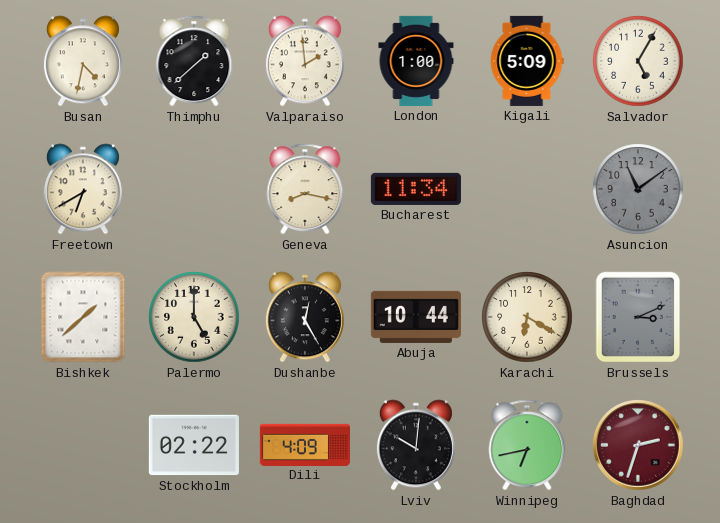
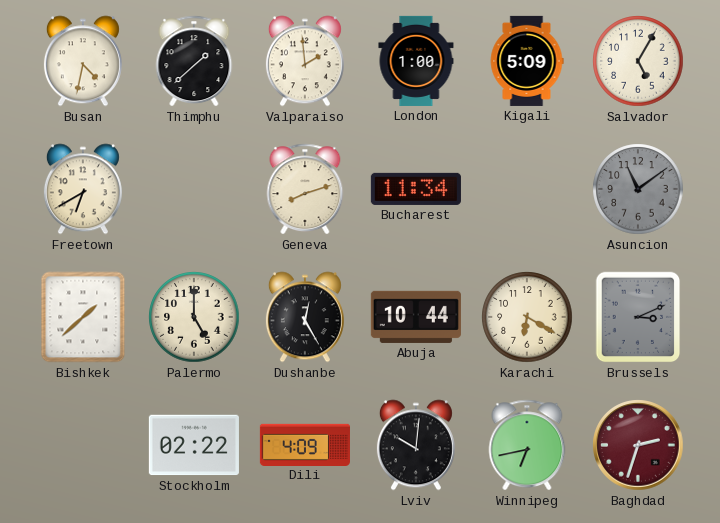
Geneva: 8:17 -> 8:12 (305, 189)
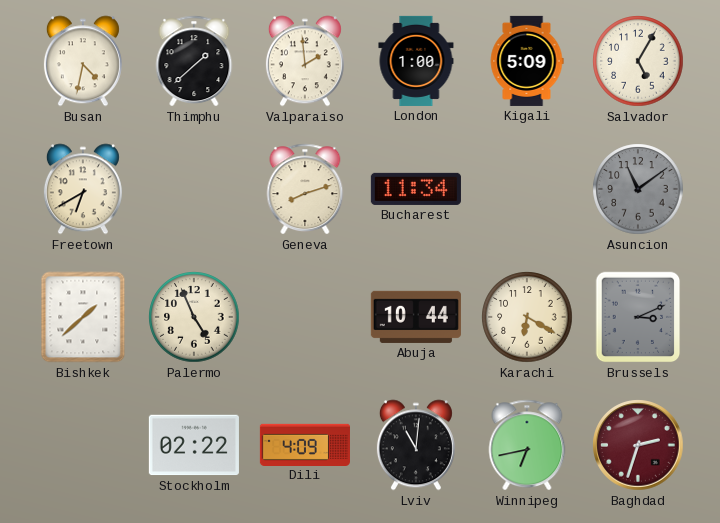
Palermo: 5:00 -> 4:56 (194, 317)
Dushanbe: 12:25 -> none (305, 317)
Lviv: 10:01 -> 11:01 (416, 445)
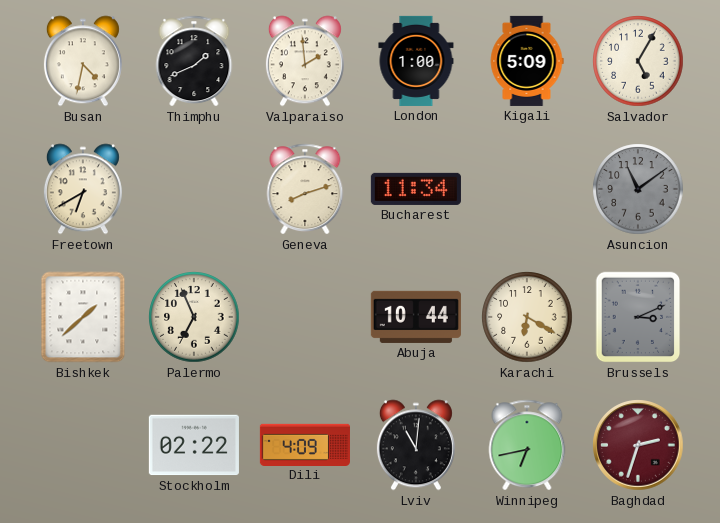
Thimphu: 1:38 -> 1:41 (194, 61)
Palermo: 4:56 -> 6:56 (194, 317)
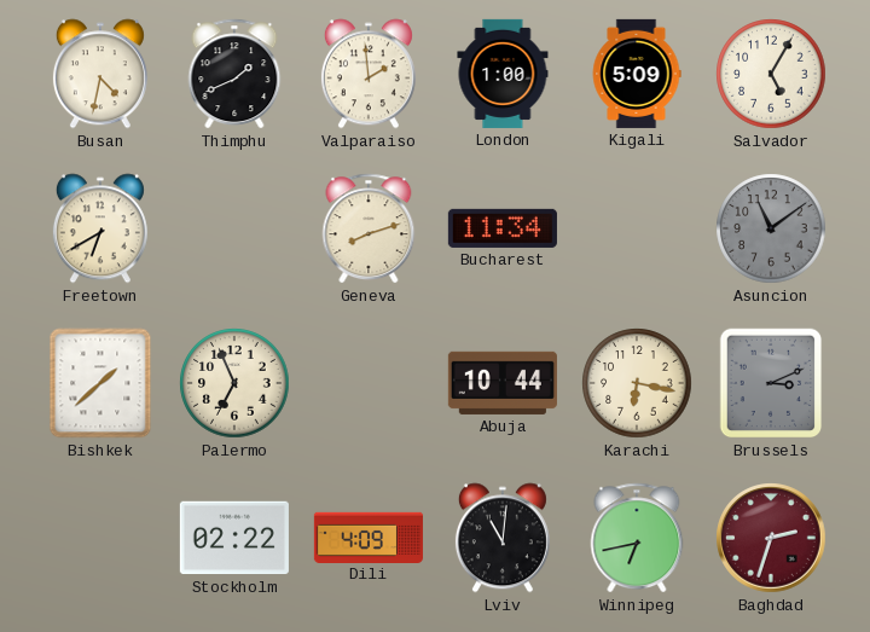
Karachi: 6:20 -> 6:17 (637, 383)
